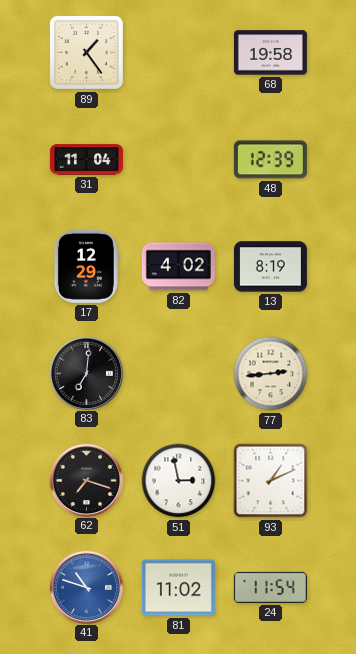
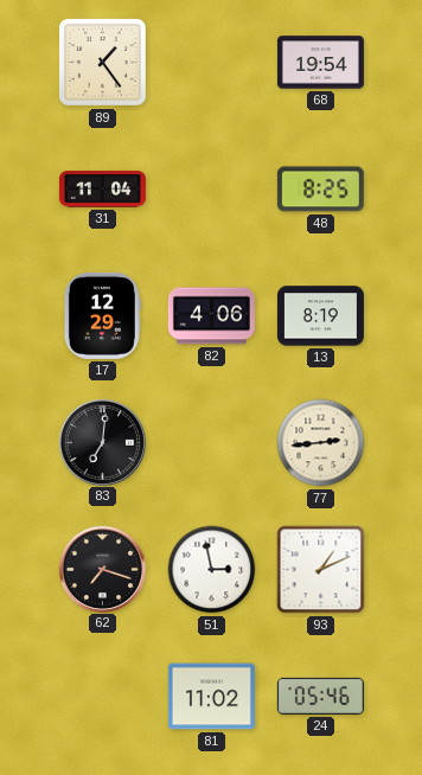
68: 19:58 -> 19:54 (320, 63)
48: 12:39 -> 8:25 (320, 190)
82: 4:02 -> 4:06 (211, 316)
41: 10:48 -> none (86, 587)
24: 11:54 -> 05:46 (320, 696)
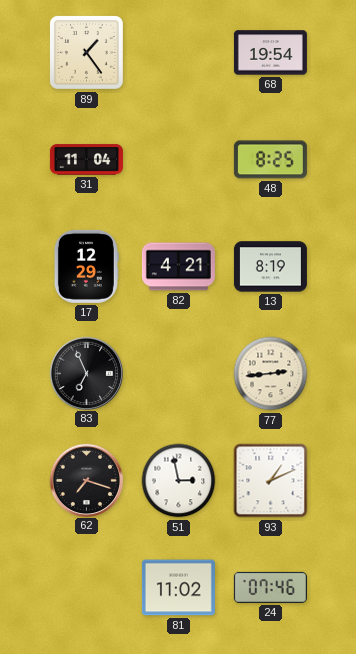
82: 4:06 -> 4:21 (178, 267)
83: 7:01 -> 6:56 (86, 373)
24: 05:46 -> 07:46 (270, 587)
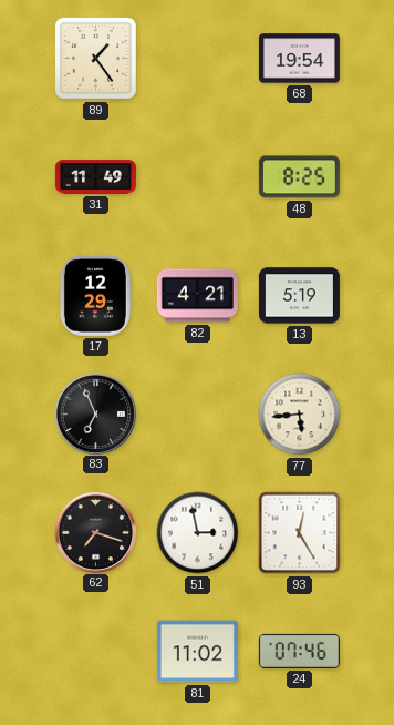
31: 11:04 -> 11:49 (95, 177)
13: 8:19 -> 5:19 (299, 296)
77: 2:44 -> 5:44 (300, 415)
93: 1:11 -> 12:25 (300, 533)
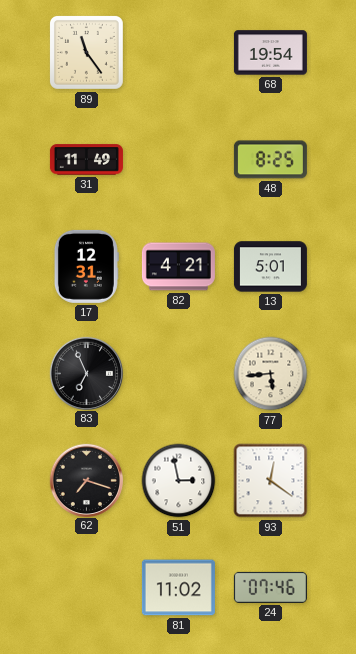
89: 1:24 -> 11:24 (86, 52)
17: 12:29 -> 12:31 (86, 266)
13: 5:19 -> 5:01 (270, 267)
93: 12:25 -> 12:21 (271, 481)
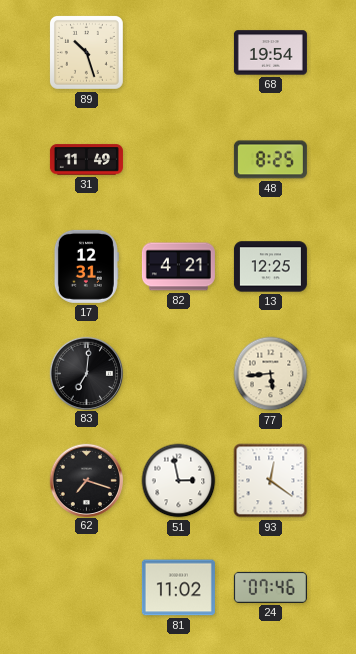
89: 11:24 -> 10:27 (86, 52)
13: 5:01 -> 12:25 (270, 267)
83: 6:56 -> 7:01 (86, 373)
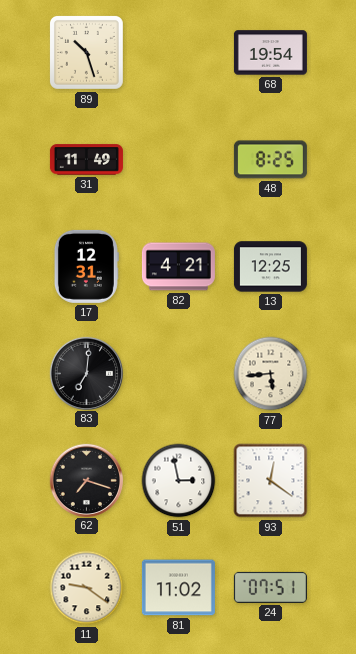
11: none -> 9:21 (87, 588)
24: 07:46 -> 07:51 (270, 587)
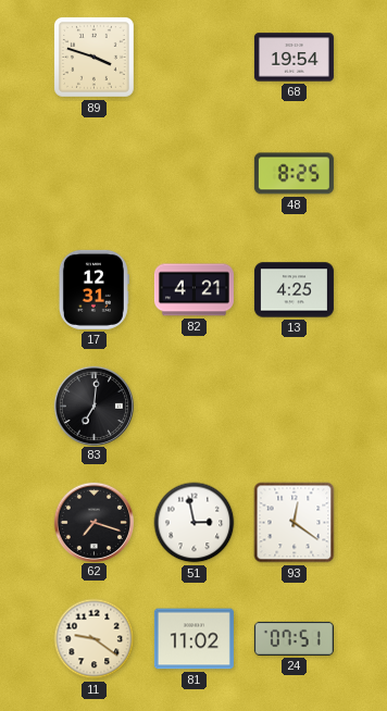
89: 10:27 -> 3:48 (93, 57)
31: 11:49 -> none (86, 160)
13: 12:25 -> 4:25 (294, 290)
77: 5:44 -> none (271, 374)
